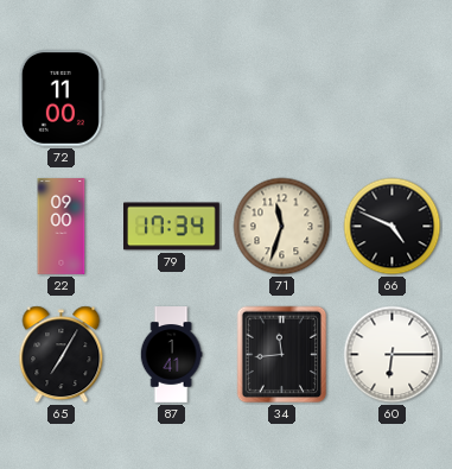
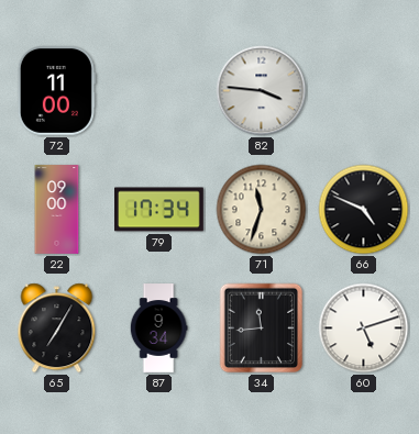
82: none -> 3:46 (262, 91)
87: 1:41 -> 9:34 (158, 329)
60: 6:15 -> 5:12 (364, 329)
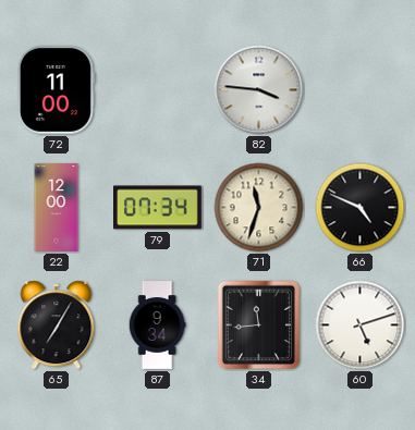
22: 09:00 -> 12:00 (57, 208)
79: 17:34 -> 07:34 (158, 208)
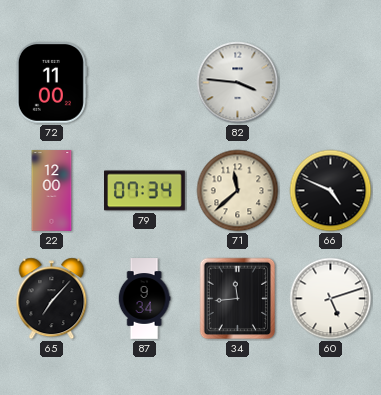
71: 11:33 -> 11:38 (238, 191)
65: 7:05 -> 7:07 (52, 299)
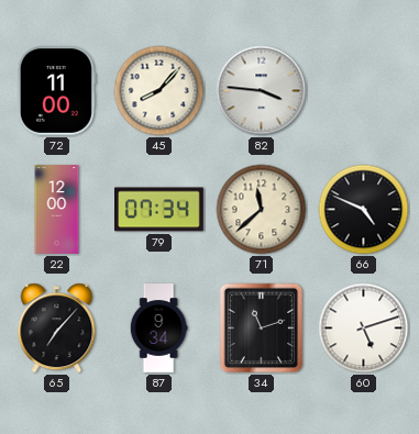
45: none -> 8:07 (159, 91)
34: 11:44 -> 11:12 (262, 329)
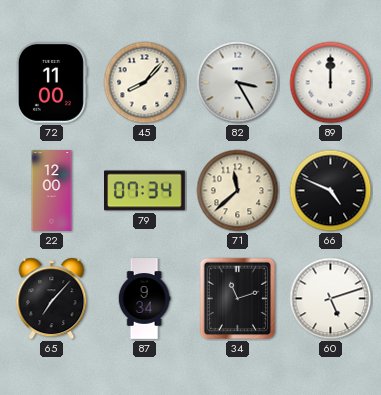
82: 3:46 -> 3:25 (238, 83)
89: none -> 12:00 (331, 83)
